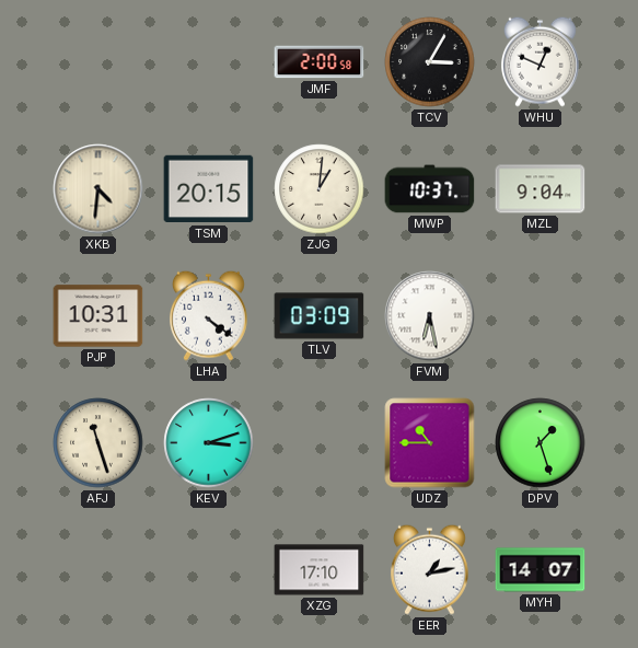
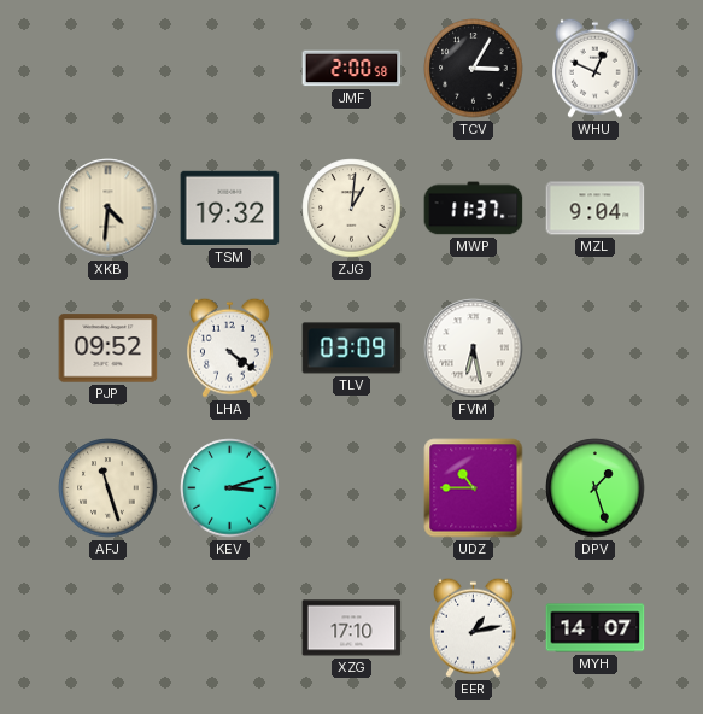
TSM: 20:15 -> 19:32 (230, 209)
MWP: 10:37 -> 11:37 (474, 209)
PJP: 10:31 -> 09:52 (109, 349)
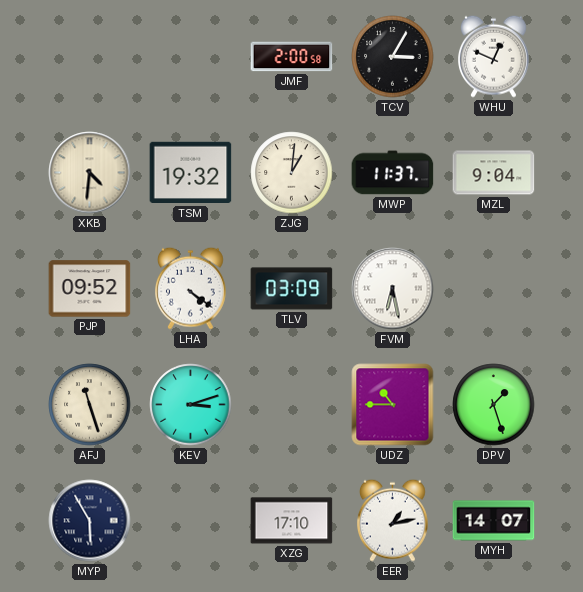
MYP: none -> 5:55 (90, 521)
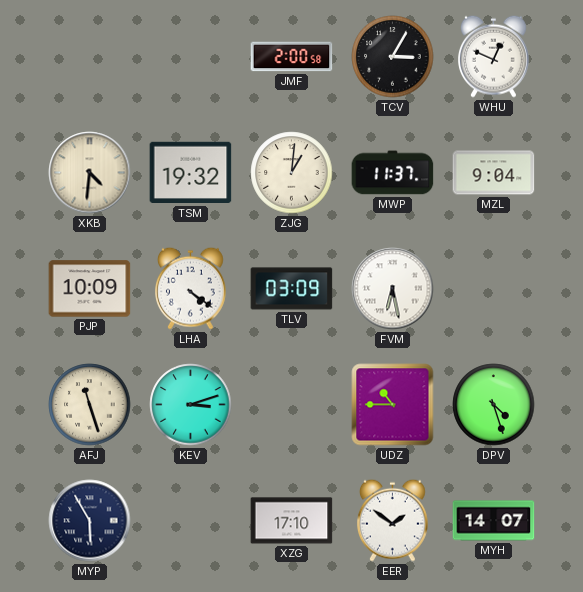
PJP: 09:52 -> 10:09 (90, 289)
DPV: 1:27 -> 4:27 (494, 405)
EER: 1:13 -> 1:51 (393, 520)
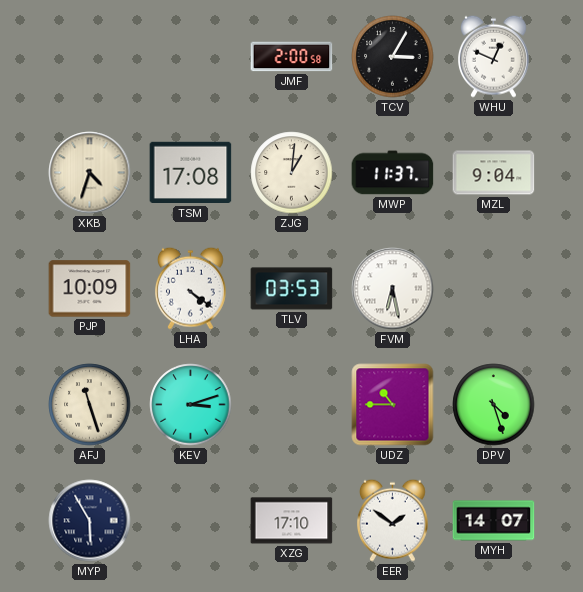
XKB: 4:31 -> 4:33 (90, 173)
TSM: 19:32 -> 17:08 (191, 173)
TLV: 03:09 -> 03:53 (292, 289)
